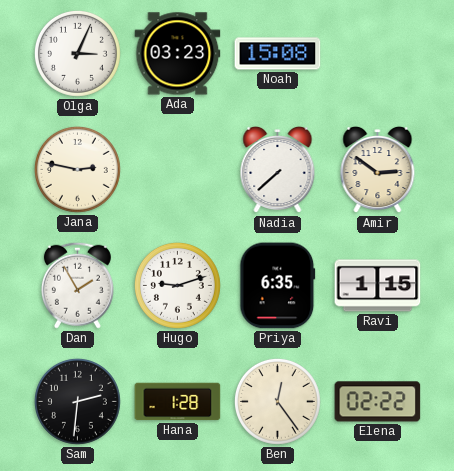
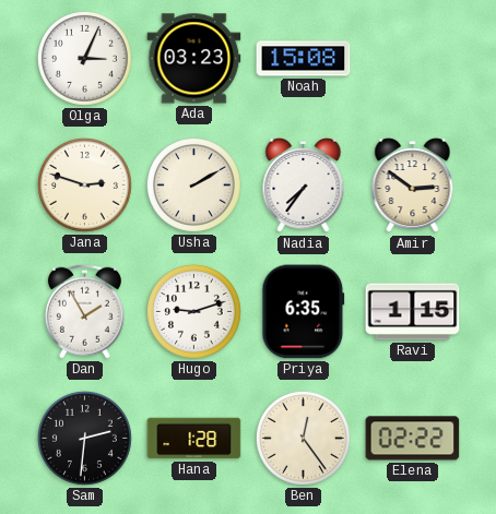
Jana: 2:47 -> 2:48 (84, 184)
Usha: none -> 2:10 (193, 184)
Nadia: 7:38 -> 7:36 (304, 186)
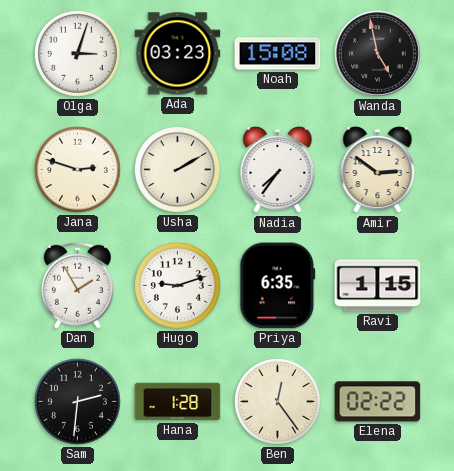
Olga: 3:04 -> 3:03 (77, 53)
Wanda: none -> 4:58 (378, 54)
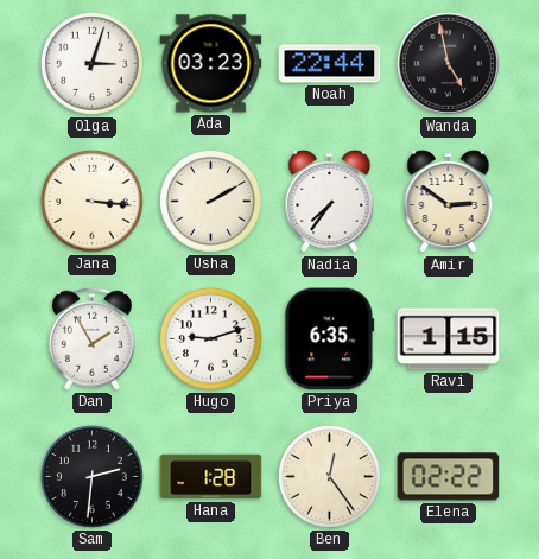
Noah: 15:08 -> 22:44 (330, 64)
Jana: 2:48 -> 3:16 (91, 201)
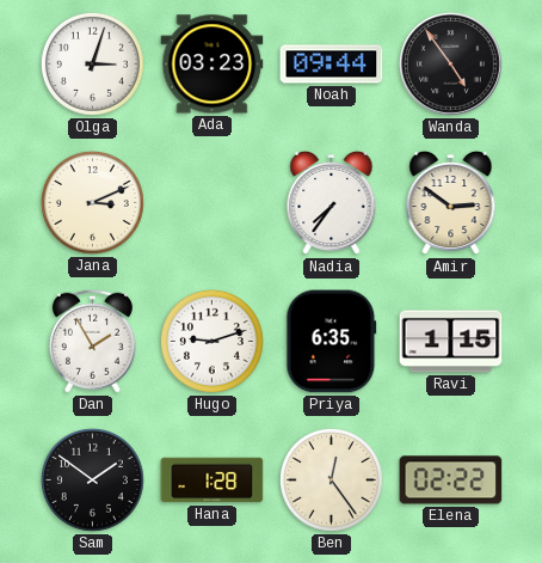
Noah: 22:44 -> 09:44 (332, 65)
Wanda: 4:58 -> 4:54 (451, 65)
Jana: 3:16 -> 3:11 (92, 202)
Usha: 2:10 -> none (210, 201)
Sam: 2:31 -> 1:51 (92, 479)
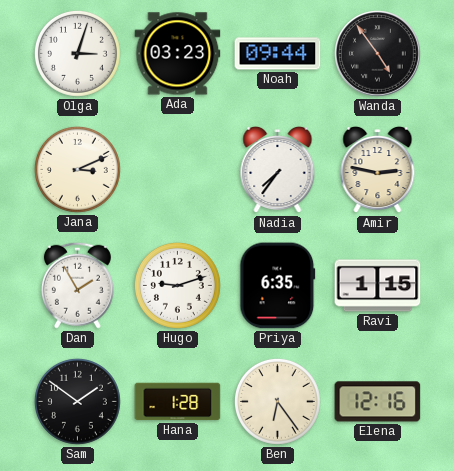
Amir: 2:51 -> 2:47 (378, 170)
Ben: 12:24 -> 6:24 (277, 401)
Elena: 02:22 -> 12:16 (378, 402)
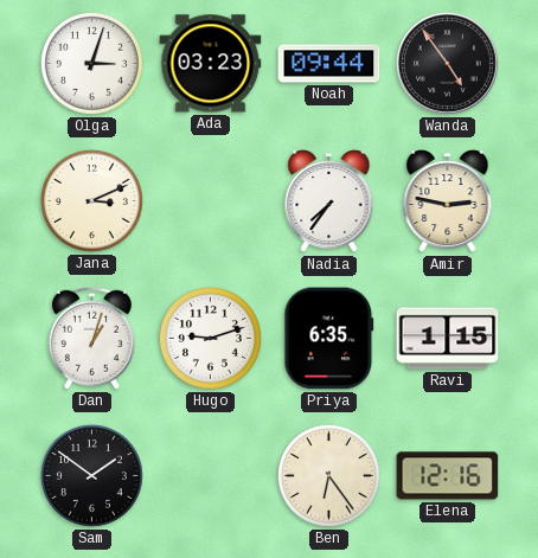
Dan: 1:55 -> 1:03 (91, 338)
Hana: 1:28 -> none (178, 402)
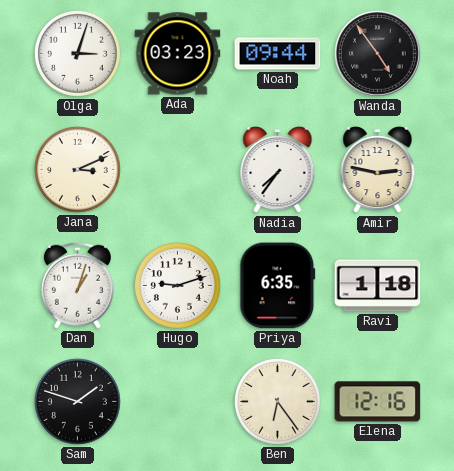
Ravi: 1:15 -> 1:18 (378, 286)
Sam: 1:51 -> 1:48 (77, 401)
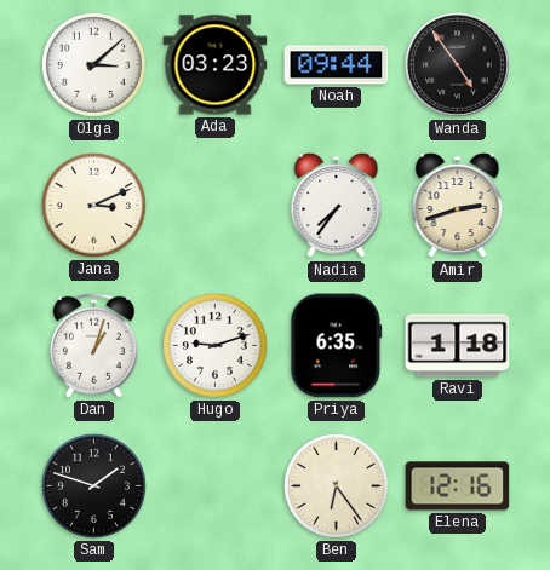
Olga: 3:03 -> 3:08 (93, 64)
Amir: 2:47 -> 2:42 (458, 206)
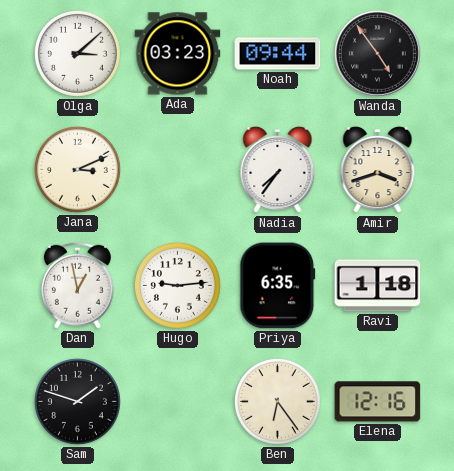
Amir: 2:42 -> 3:42 (378, 170)
Dan: 1:03 -> 12:58 (77, 285)
Hugo: 9:12 -> 9:14 (177, 285)
